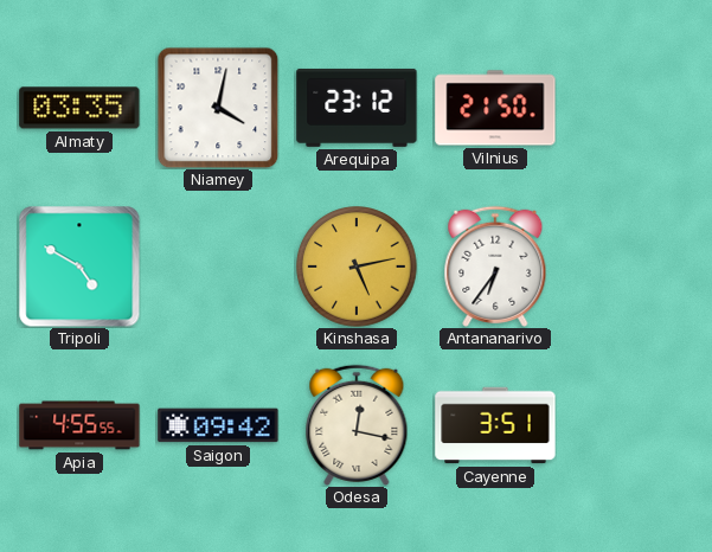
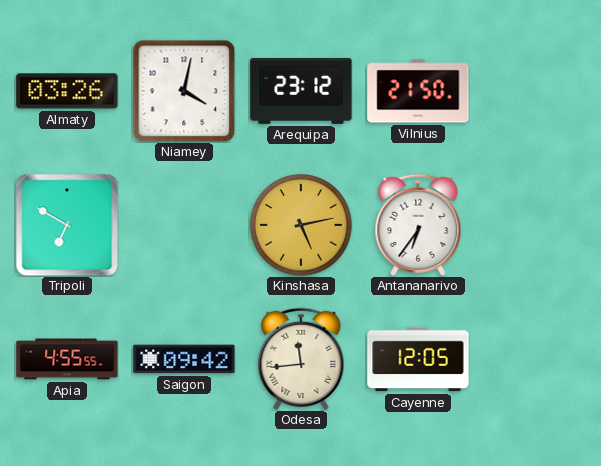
Almaty: 03:35 -> 03:26 (67, 91)
Tripoli: 4:50 -> 6:50 (67, 225)
Odesa: 12:17 -> 11:44 (301, 359)
Cayenne: 3:51 -> 12:05 (418, 359)
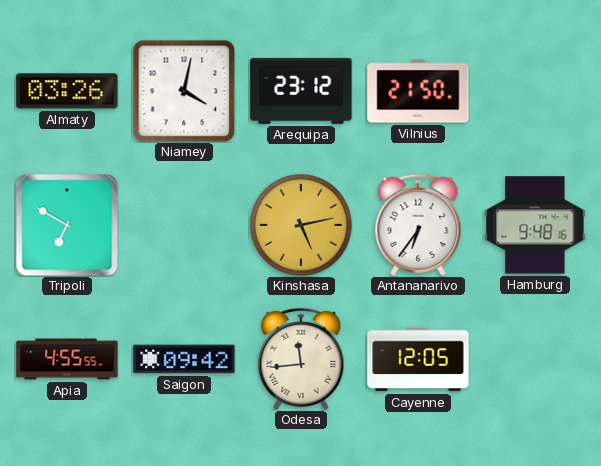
Hamburg: none -> 9:48 (535, 225)
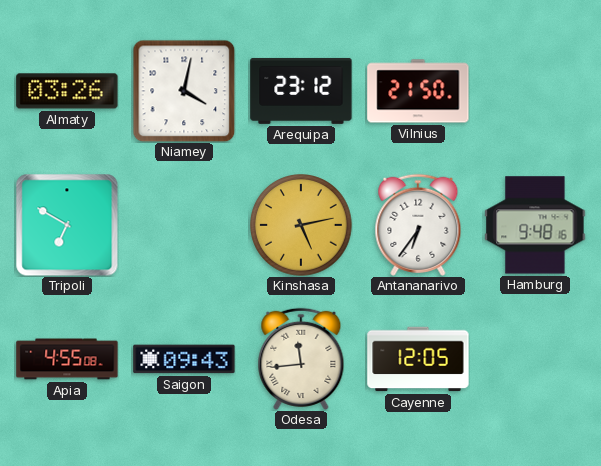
Apia: 4:55:55 -> 4:55:08 (67, 359)
Saigon: 09:42 -> 09:43 (184, 359)
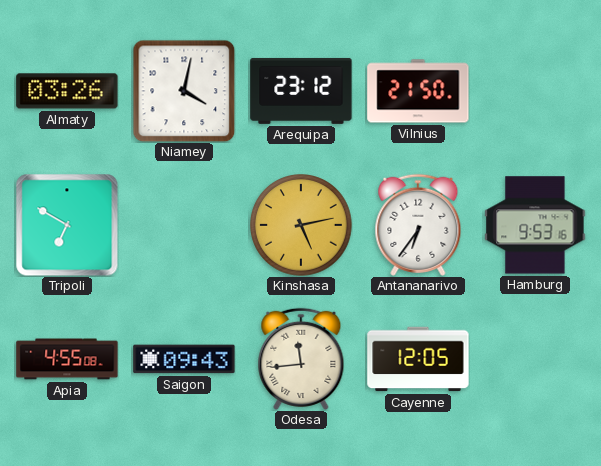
Hamburg: 9:48 -> 9:53 (535, 225)
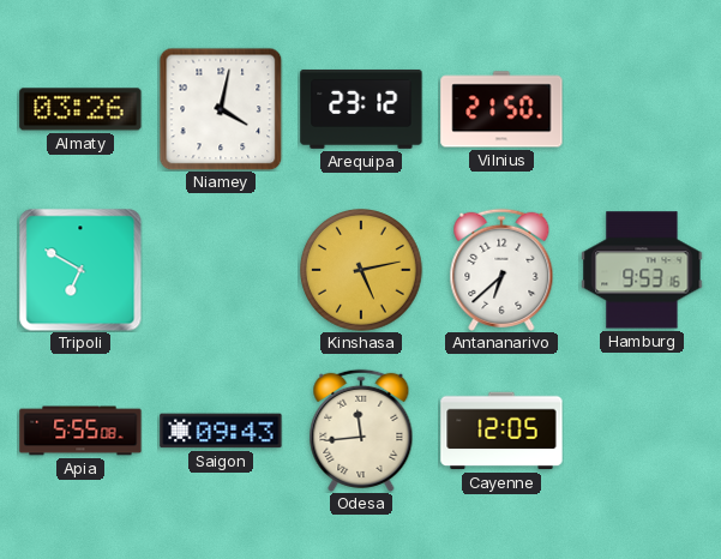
Antananarivo: 6:36 -> 6:38 (501, 270)
Apia: 4:55 -> 5:55 (80, 431)
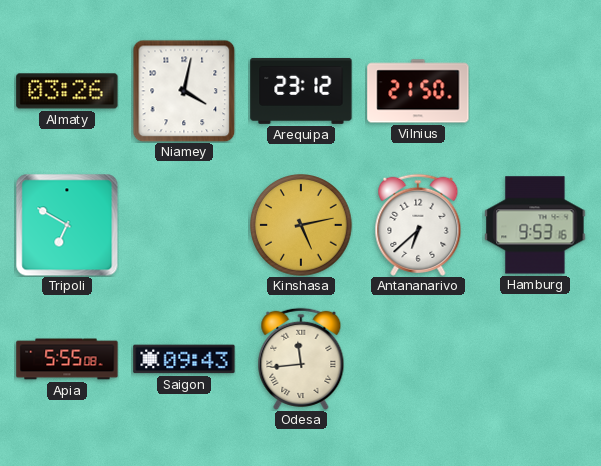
Cayenne: 12:05 -> none (501, 431)
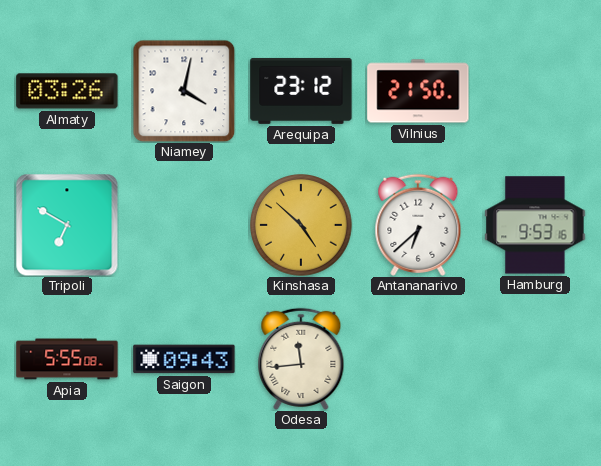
Kinshasa: 5:13 -> 4:52 (301, 225)
